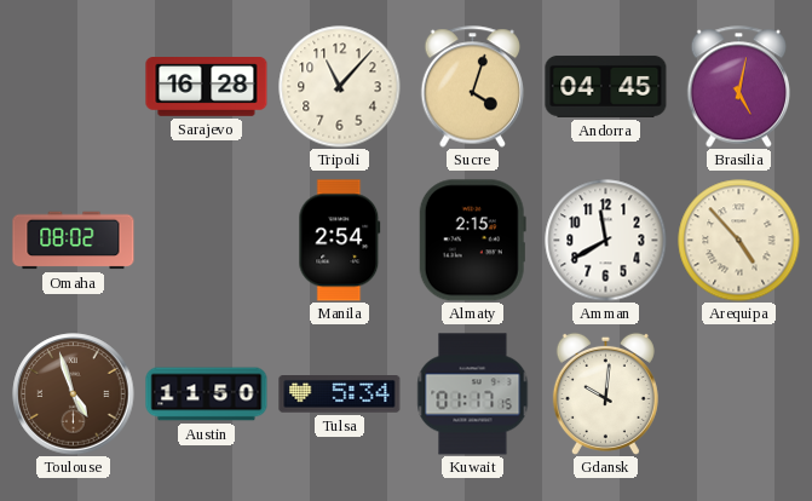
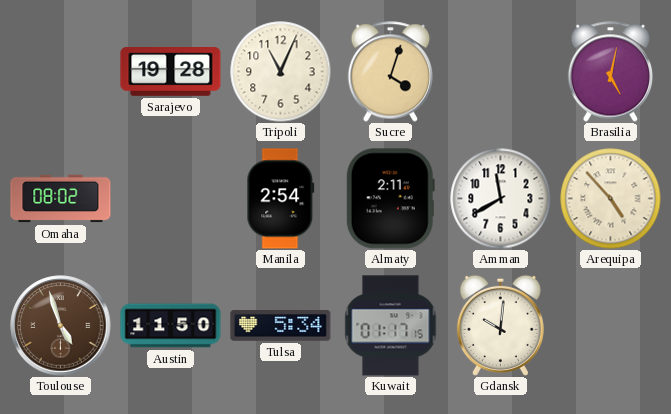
Sarajevo: 16:28 -> 19:28 (171, 72)
Tripoli: 11:07 -> 11:04 (281, 72)
Andorra: 04:45 -> none (606, 86)
Almaty: 2:15 -> 2:11 (390, 199)
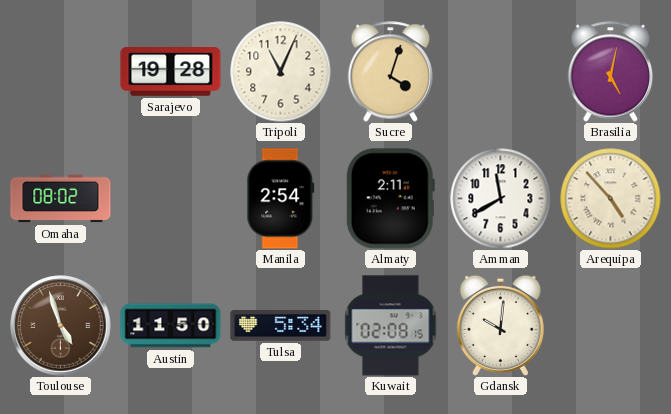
Kuwait: 01:17 -> 02:08 (391, 326)
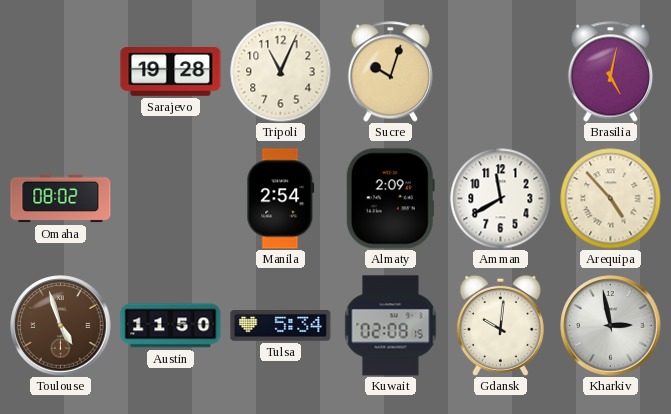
Sucre: 4:03 -> 10:03 (391, 72)
Almaty: 2:11 -> 2:09 (390, 199)
Kharkiv: none -> 2:58 (611, 326)
